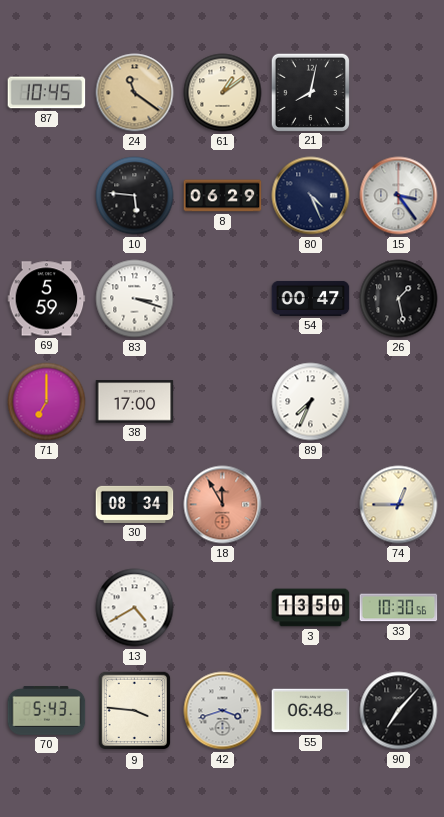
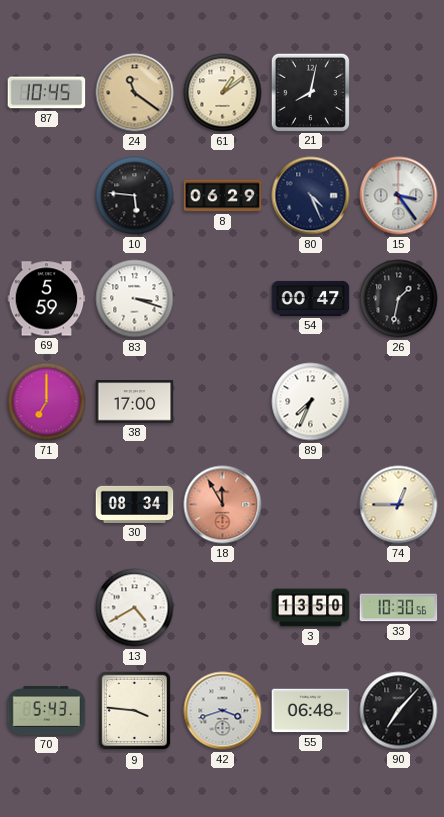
26: 1:28 -> 1:32 (399, 299)
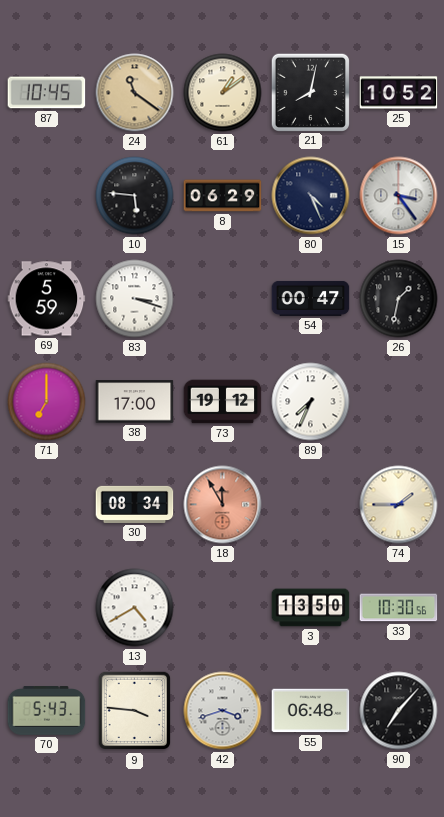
25: none -> 10:52 (399, 93)
73: none -> 19:12 (223, 402)
74: 12:45 -> 1:45 (399, 505)
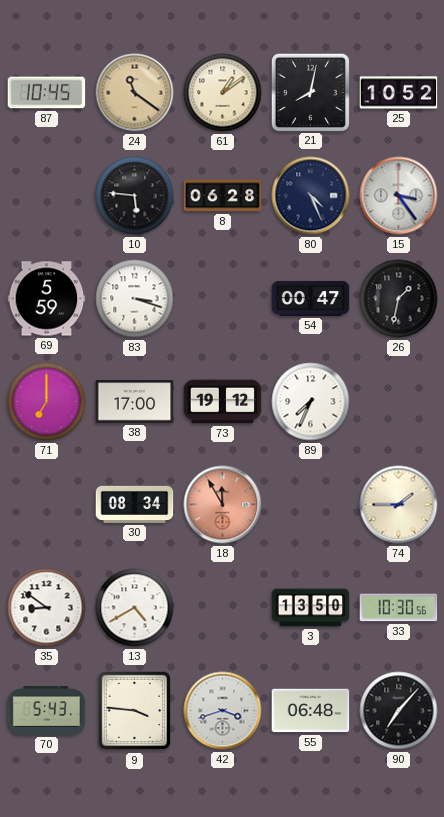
8: 06:29 -> 06:28 (223, 196)
35: none -> 8:51 (47, 608)
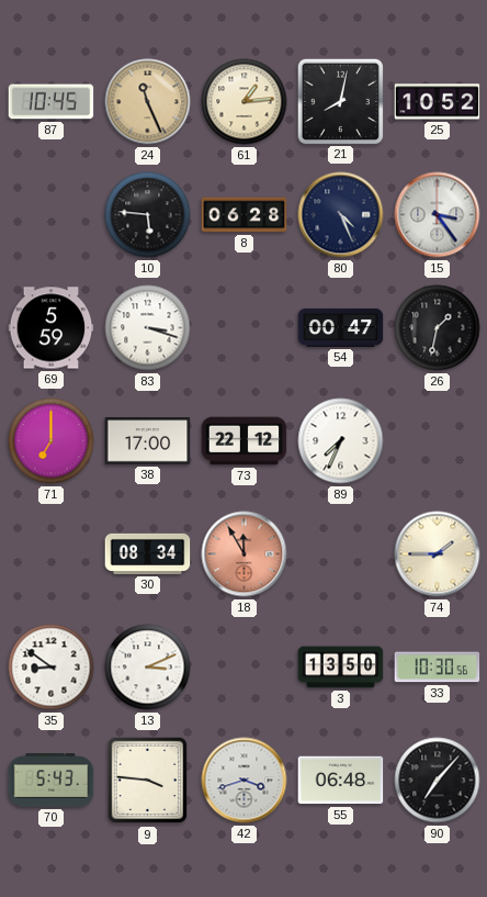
24: 11:21 -> 11:26 (148, 102)
61: 1:09 -> 1:14 (245, 102)
73: 19:12 -> 22:12 (245, 441)
13: 4:40 -> 3:11 (148, 668)
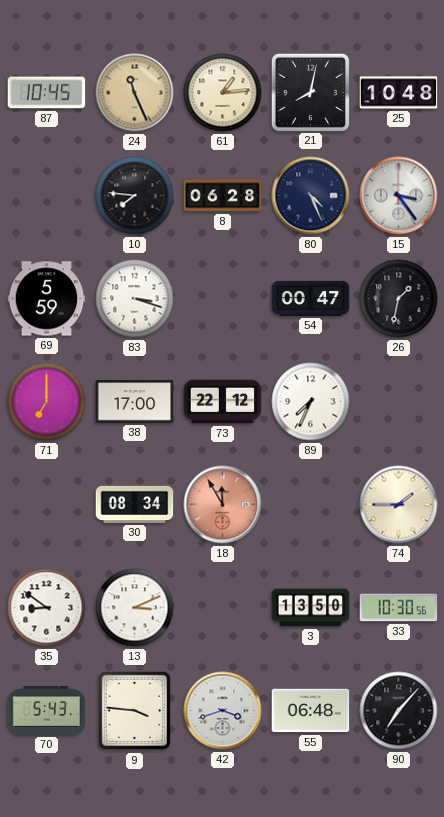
25: 10:52 -> 10:48 (399, 93)
10: 5:46 -> 7:46 (135, 196)
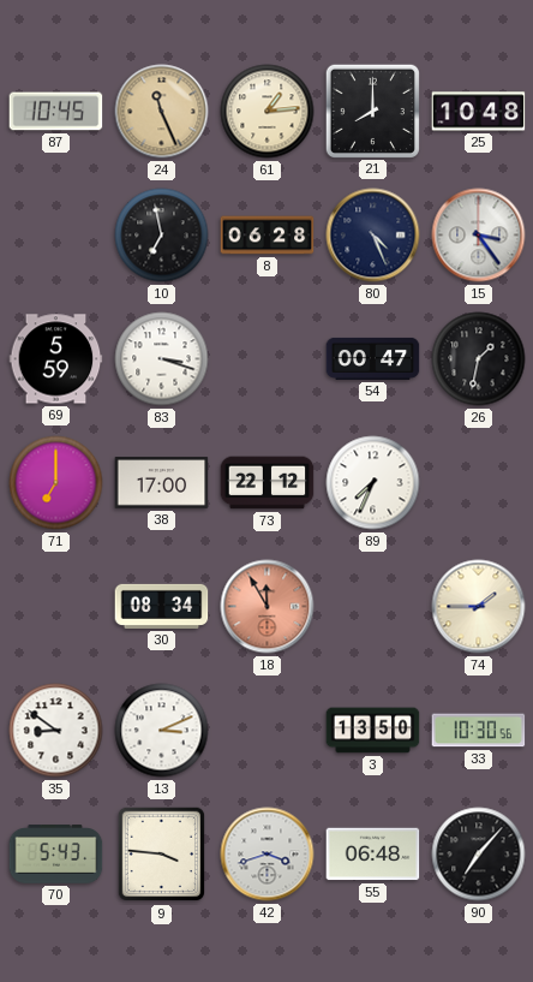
21: 8:02 -> 8:00 (372, 111)
10: 7:46 -> 6:58 (162, 236)
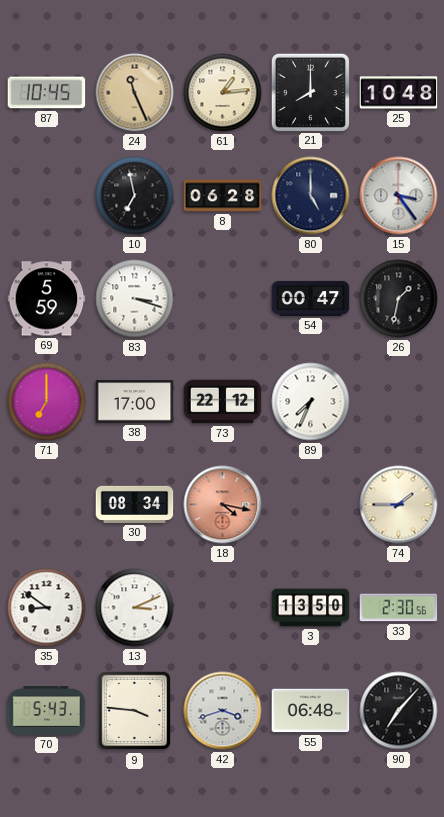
80: 4:26 -> 5:00 (311, 196)
18: 11:55 -> 4:17 (223, 505)
33: 10:30 -> 2:30 (399, 608)
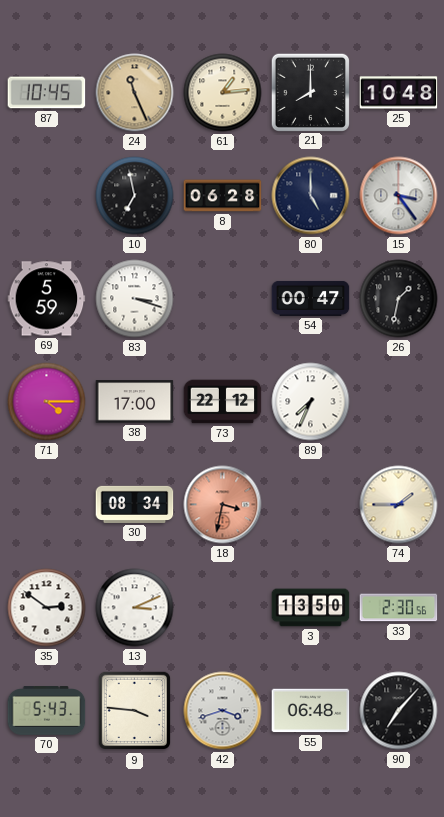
71: 7:00 -> 4:15 (47, 402)
18: 4:17 -> 3:32 (223, 505)
35: 8:51 -> 2:51 (47, 608)
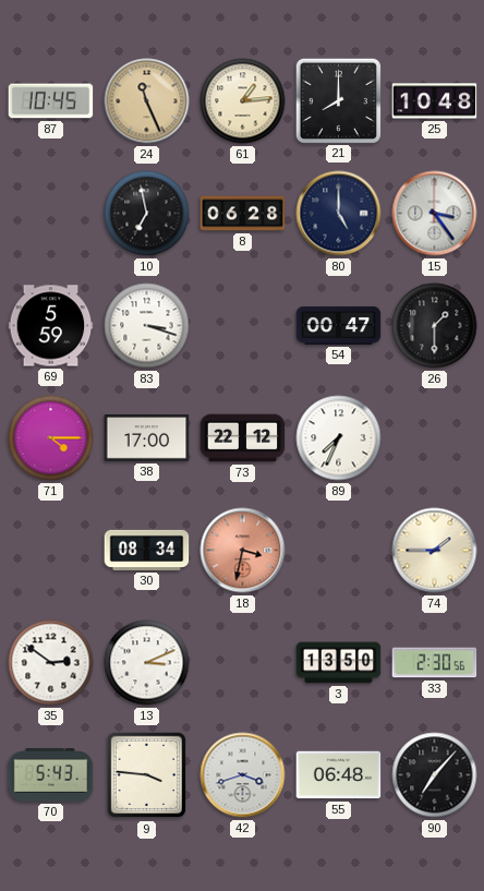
26: 1:32 -> 1:30 (435, 326)
